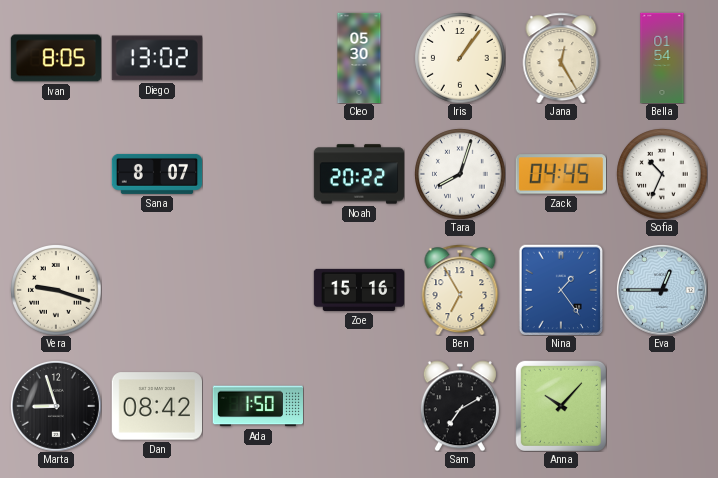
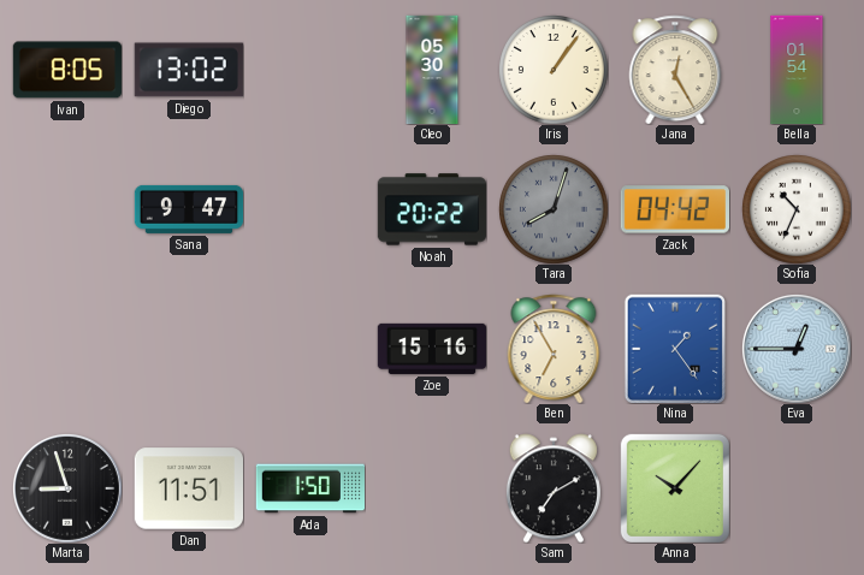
Sana: 8:07 -> 9:47 (189, 209)
Tara dial: white -> grey (554, 209)
Zack: 04:45 -> 04:42 (674, 209)
Vera: 9:18 -> none (56, 290)
Dan: 08:42 -> 11:51 (188, 488)
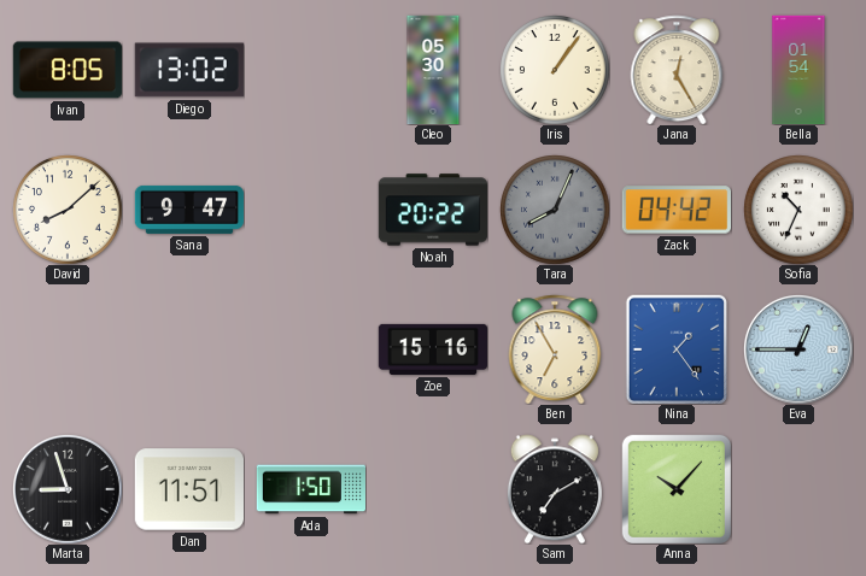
David: none -> 8:08 (68, 210)
Tara: 8:03 -> 8:04 (555, 210)
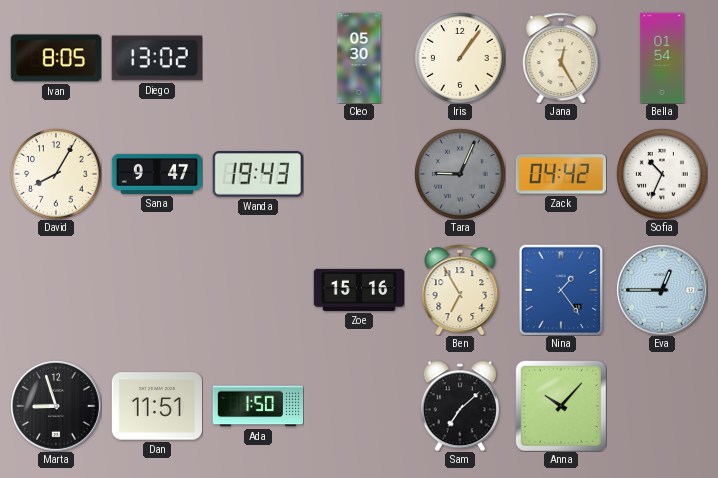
David: 8:08 -> 8:05 (56, 174)
Wanda: none -> 19:43 (258, 174)
Noah: 20:22 -> none (432, 210)
Tara: 8:04 -> 9:04 (460, 174)
Sam: 7:10 -> 7:08 (460, 406)
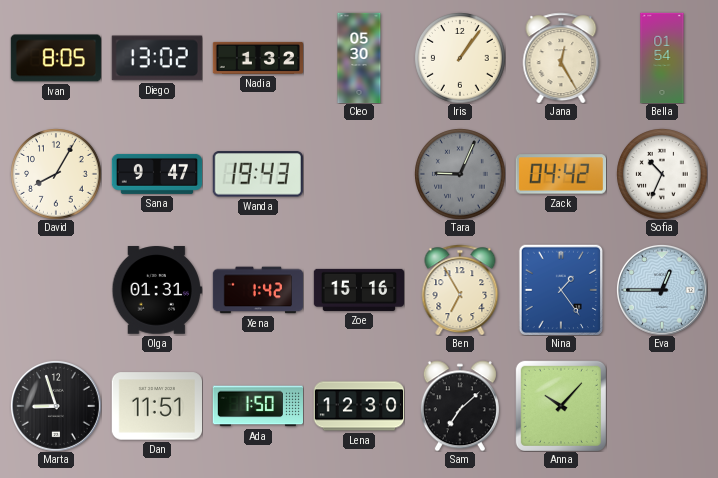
Nadia: none -> 1:32 (257, 58)
Olga: none -> 01:31 (156, 290)
Xena: none -> 1:42 (258, 290)
Lena: none -> 12:30 (359, 406)
